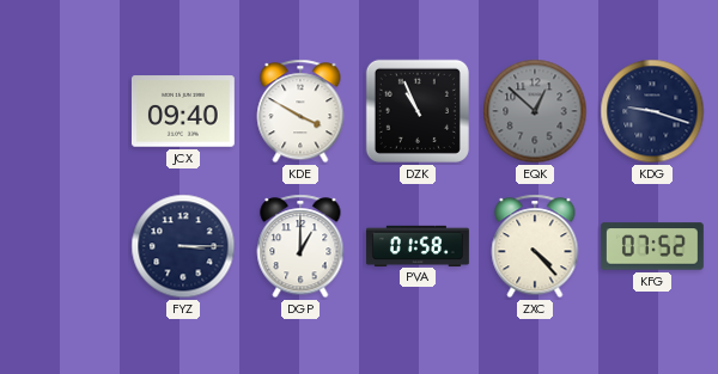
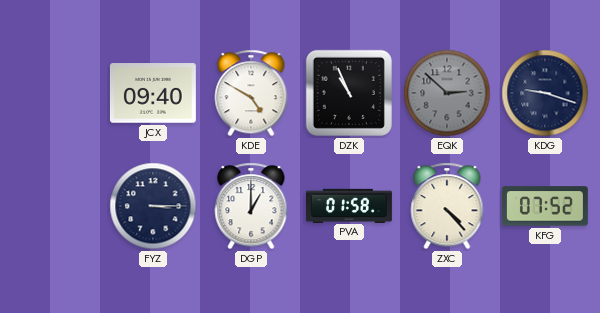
KDE: 3:50 -> 4:50 (251, 93)
EQK: 12:52 -> 2:52 (447, 93)
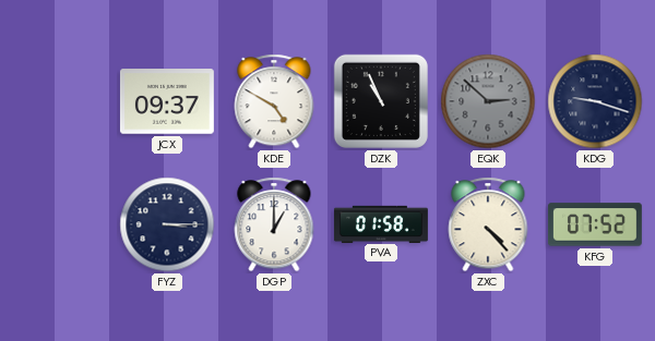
JCX: 09:40 -> 09:37 (167, 101)
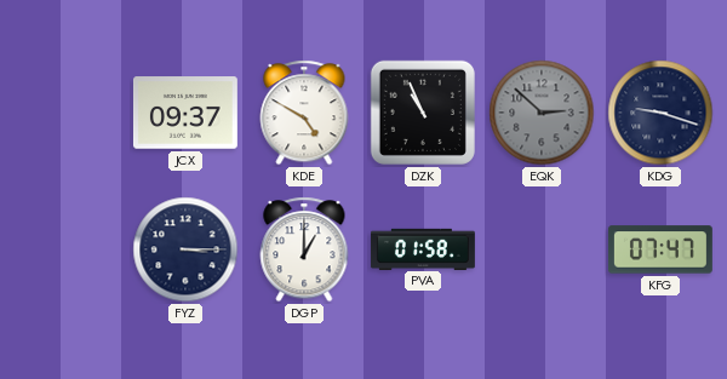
ZXC: 4:23 -> none (488, 224)
KFG: 07:52 -> 07:47 (660, 249)
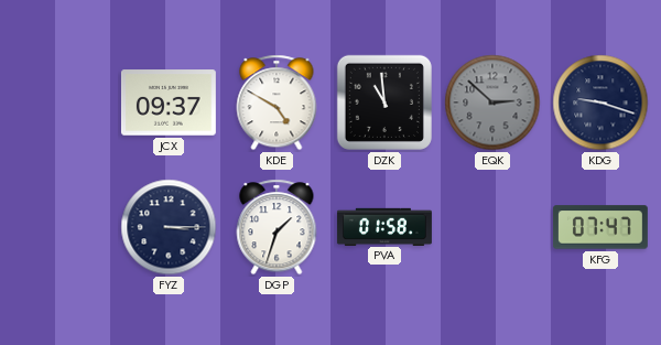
DZK: 10:56 -> 10:59 (384, 103)
DGP: 1:00 -> 1:33 (277, 227)
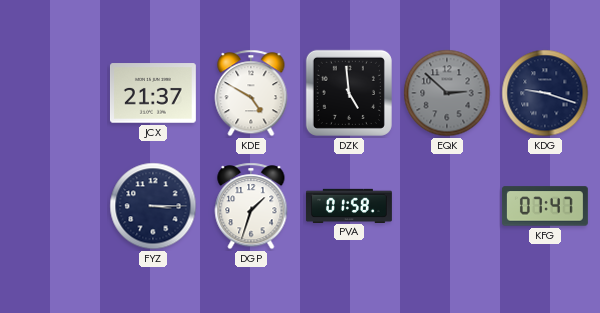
JCX: 09:37 -> 21:37 (153, 93)
DZK: 10:59 -> 4:59 (349, 93)
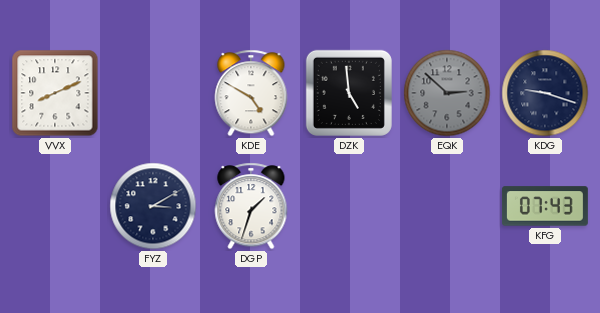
VVX: none -> 8:11 (55, 93)
JCX: 21:37 -> none (153, 93)
FYZ: 3:15 -> 3:10 (153, 206)
PVA: 01:58 -> none (349, 205)
KFG: 07:47 -> 07:43 (545, 206)
